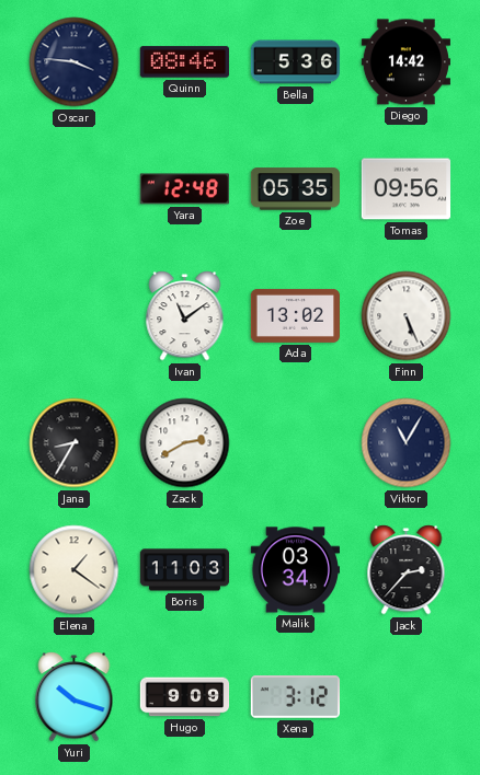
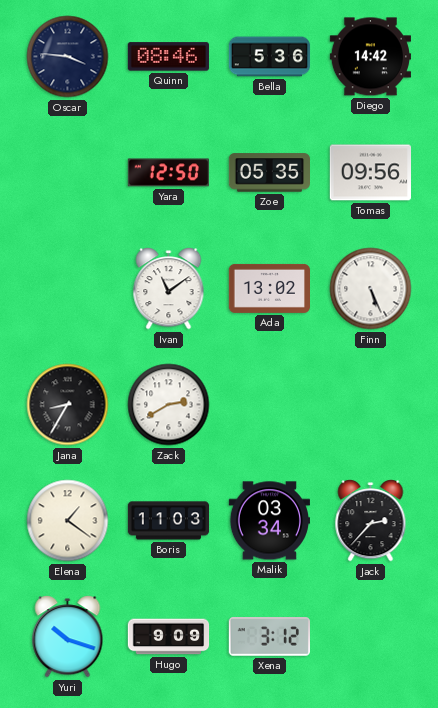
Yara: 12:48 -> 12:50 (168, 173)
Viktor: 11:05 -> none (407, 443)
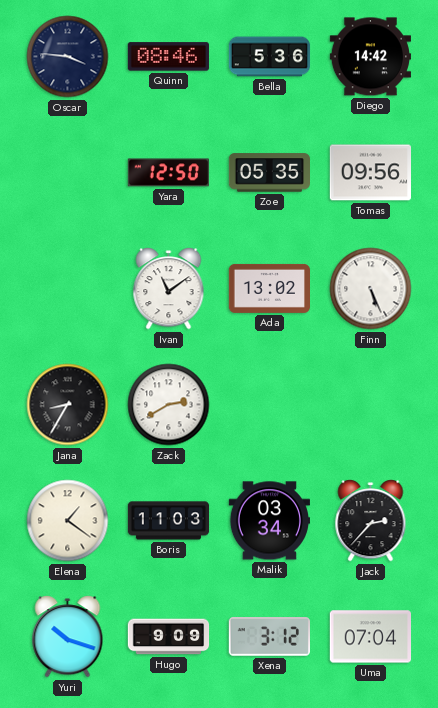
Uma: none -> 07:04 (370, 637)
